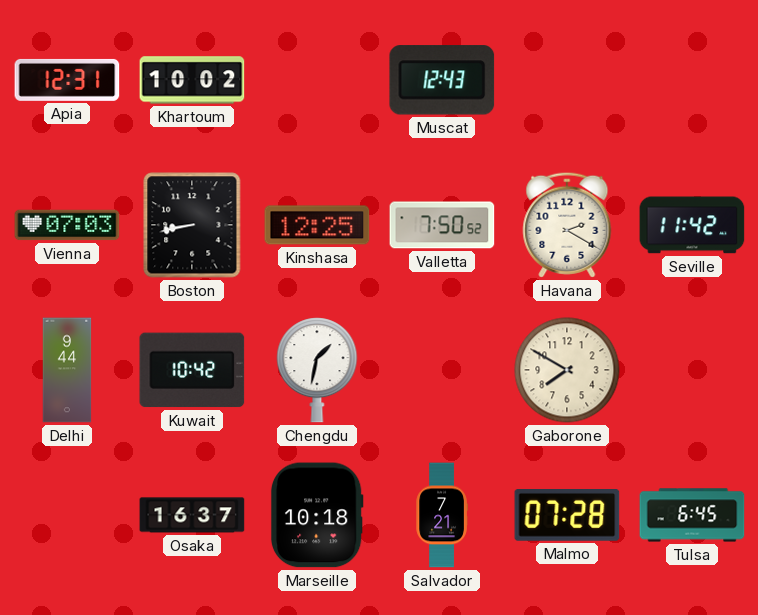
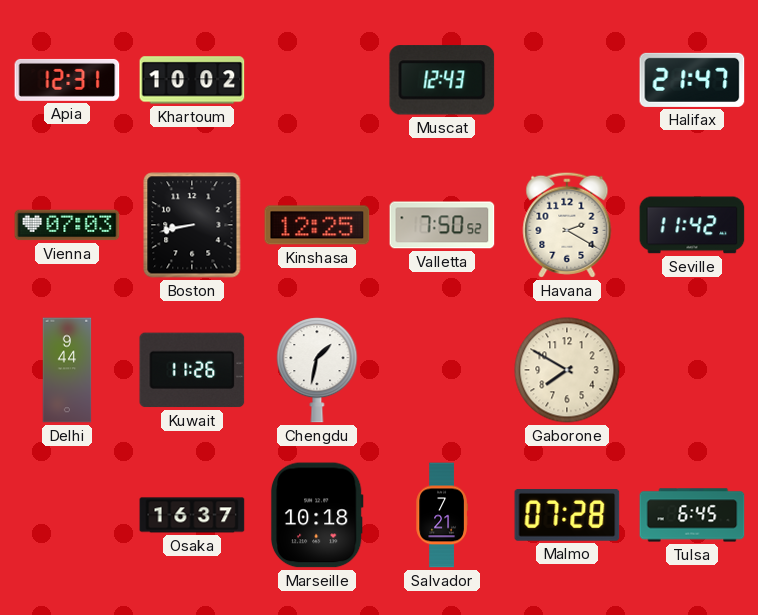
Halifax: none -> 21:47 (692, 80)
Kuwait: 10:42 -> 11:26 (192, 370)
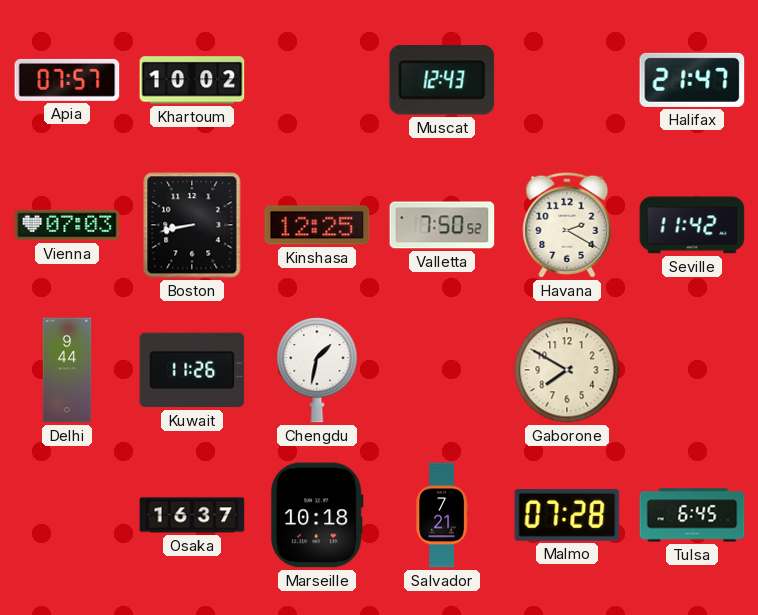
Apia: 12:31 -> 07:57 (67, 80)
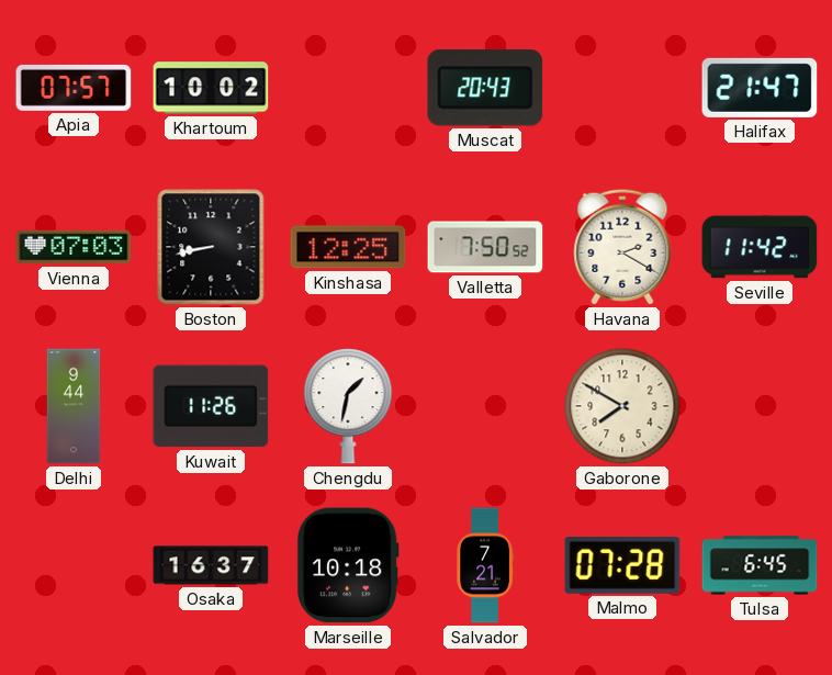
Muscat: 12:43 -> 20:43 (485, 88)
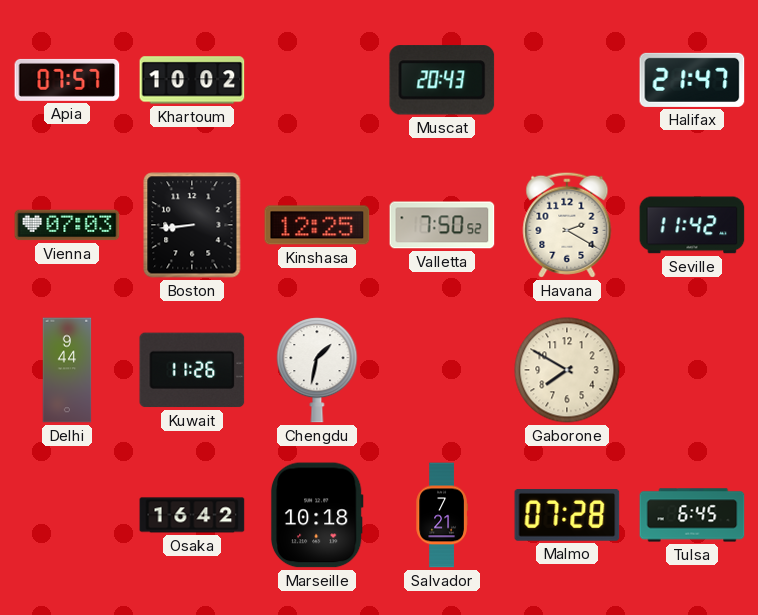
Boston: 8:43 -> 8:44 (192, 225)
Osaka: 16:37 -> 16:42 (192, 515)
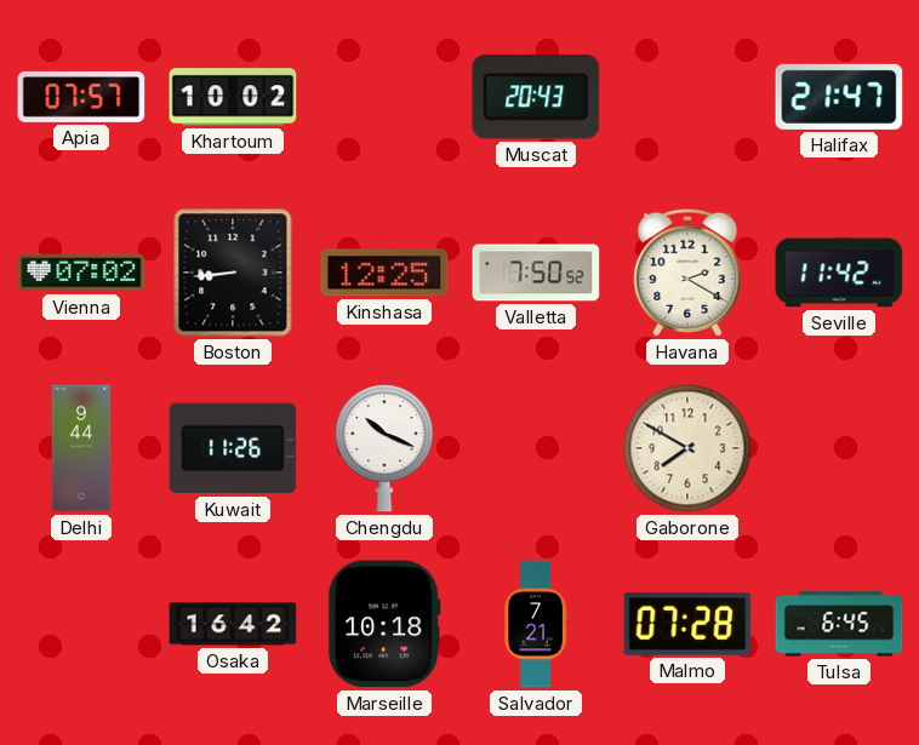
Vienna: 07:03 -> 07:02 (81, 273)
Chengdu: 1:32 -> 10:19 (384, 448)
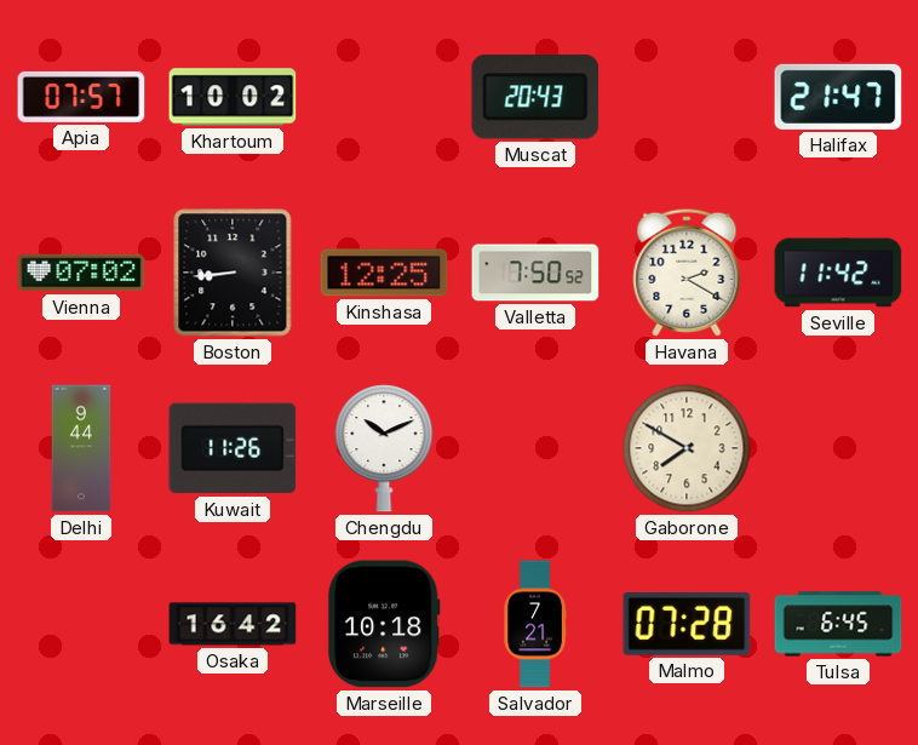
Chengdu: 10:19 -> 10:11 (384, 448)
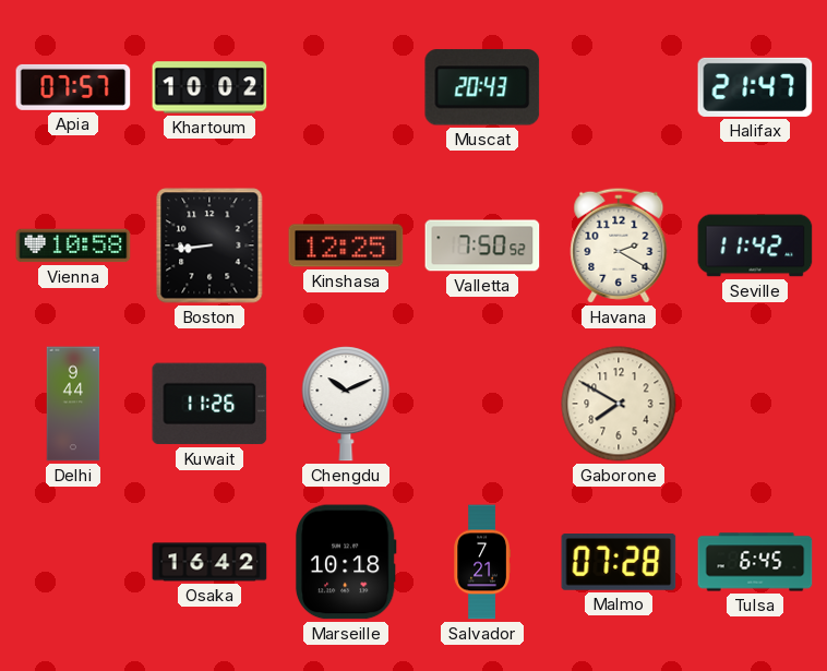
Vienna: 07:02 -> 10:58 (73, 245)
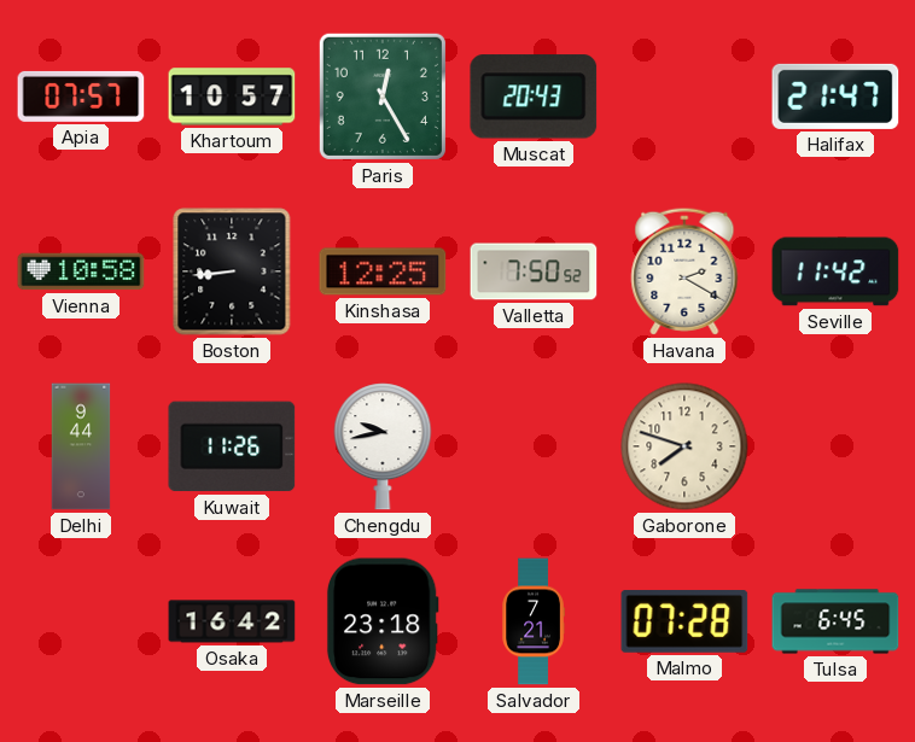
Khartoum: 10:02 -> 10:57 (232, 97)
Paris: none -> 12:25 (383, 97)
Chengdu: 10:11 -> 9:43 (383, 446)
Gaborone: 7:50 -> 7:48 (684, 446)
Marseille: 10:18 -> 23:18 (383, 621)
